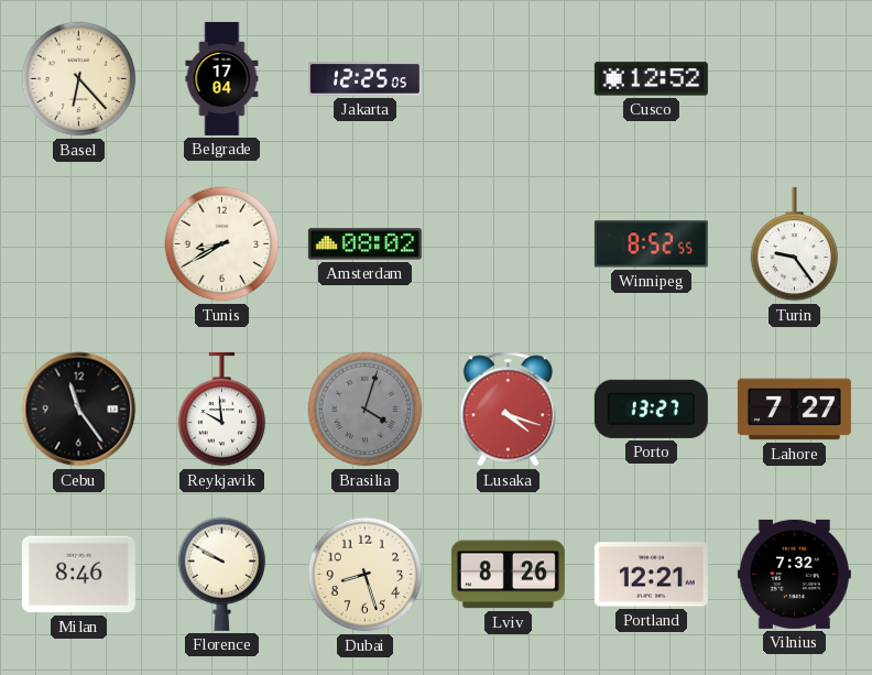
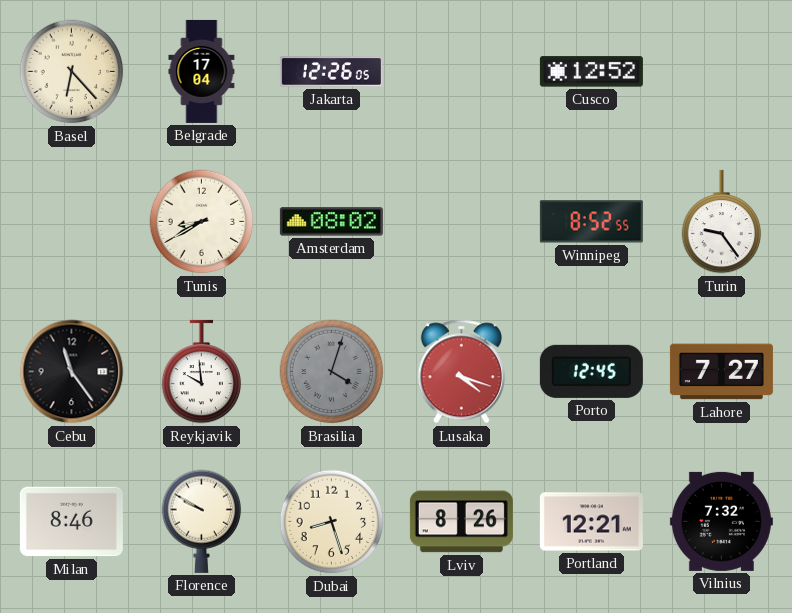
Jakarta: 12:25 -> 12:26 (331, 72)
Porto: 13:27 -> 12:45 (591, 371)
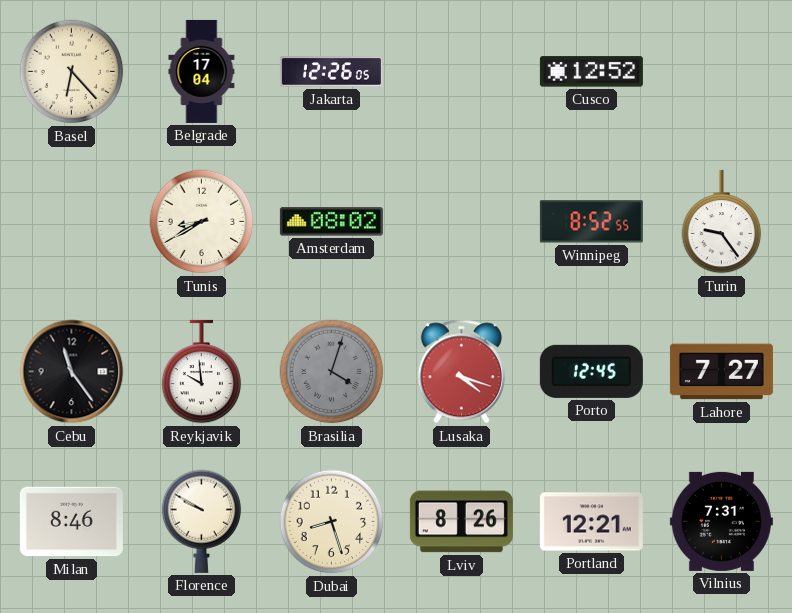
Vilnius: 7:32 -> 7:31 (721, 521)
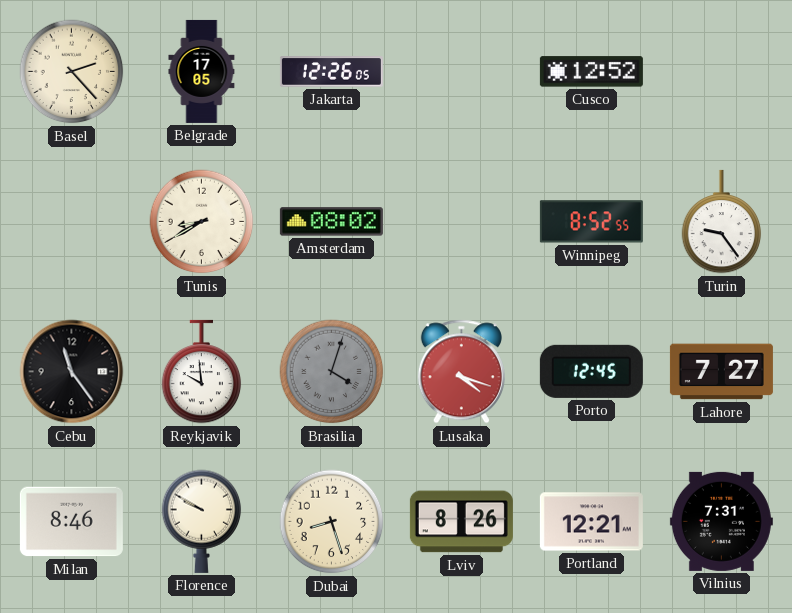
Basel: 6:23 -> 2:23 (72, 72)
Belgrade: 17:04 -> 17:05 (202, 71)
